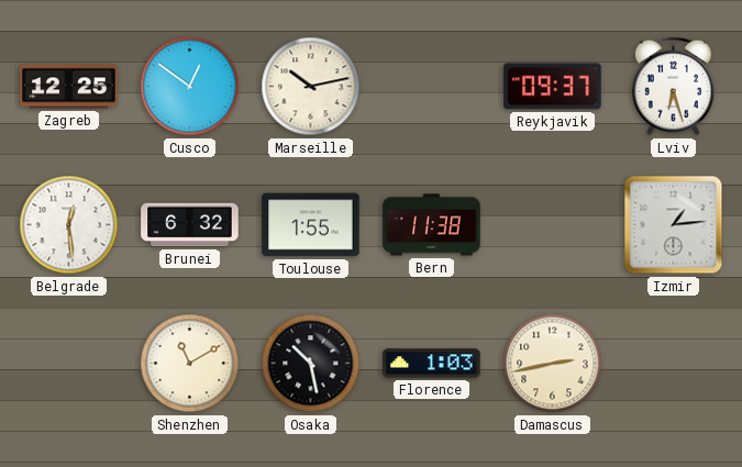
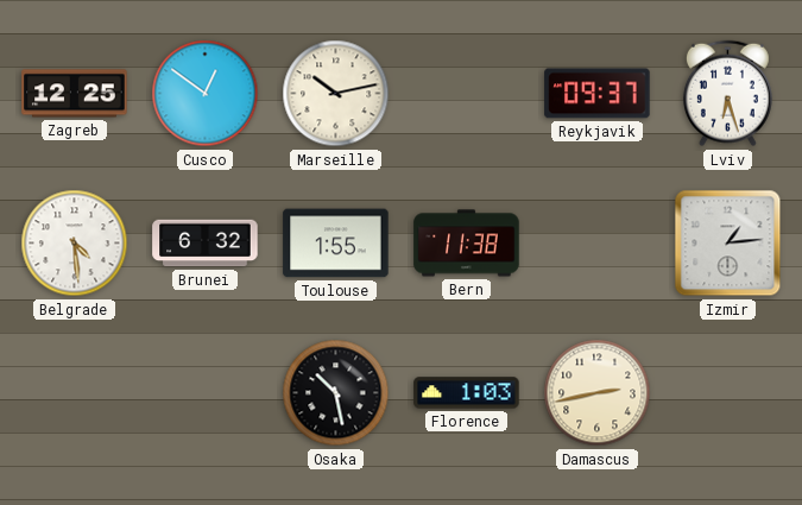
Belgrade: 12:29 -> 4:29 (75, 244)
Shenzhen: 11:10 -> none (190, 364)
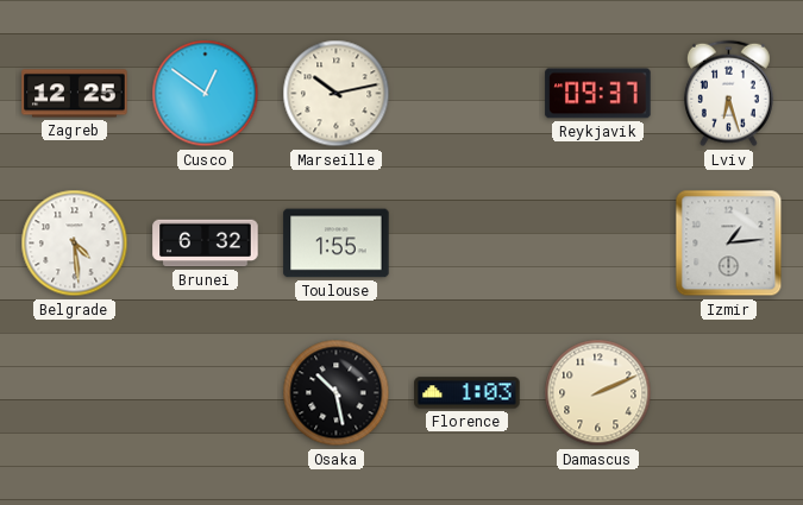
Bern: 11:38 -> none (467, 244)
Damascus: 2:43 -> 2:11 (598, 393)
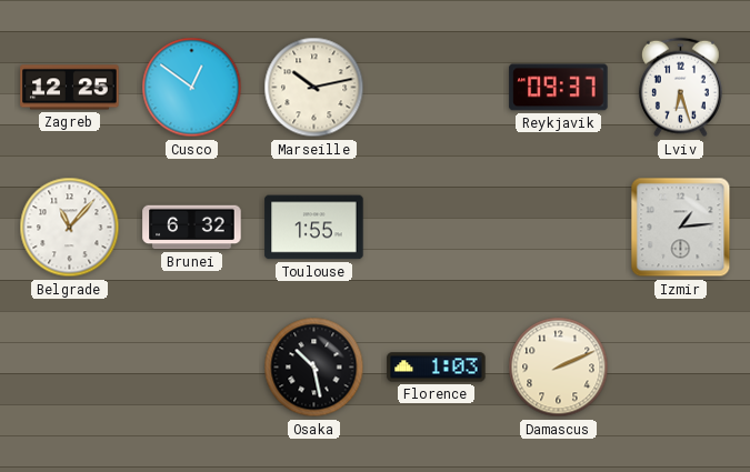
Belgrade: 4:29 -> 11:07 (70, 228)
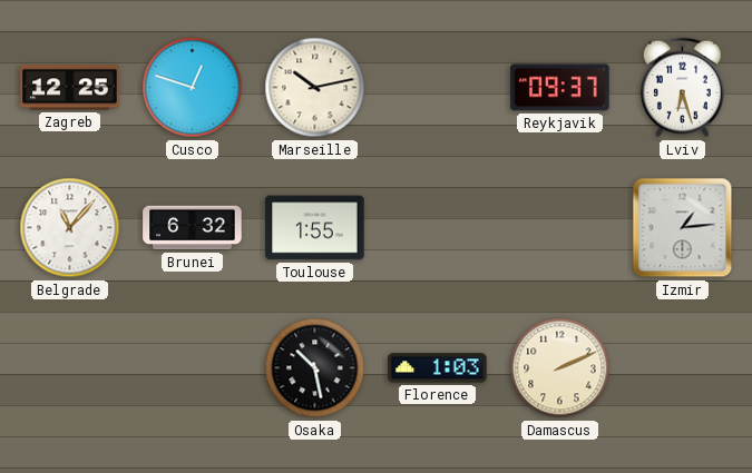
Cusco: 12:51 -> 12:48 (193, 88)
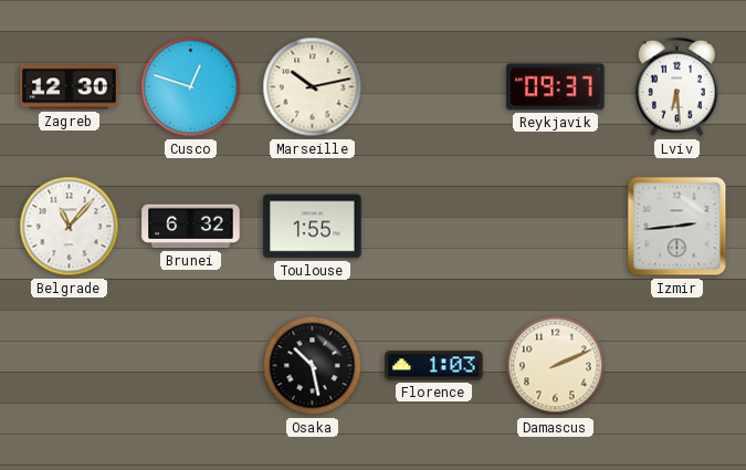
Zagreb: 12:25 -> 12:30 (70, 87)
Lviv: 6:27 -> 6:29 (676, 87)
Izmir: 1:14 -> 2:44 (677, 227)
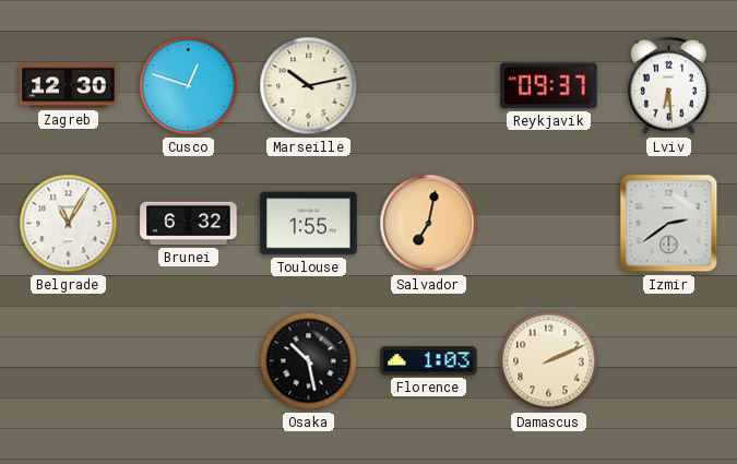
Belgrade: 11:07 -> 11:05 (69, 224)
Salvador: none -> 7:02 (429, 224)
Izmir: 2:44 -> 2:39 (669, 224)
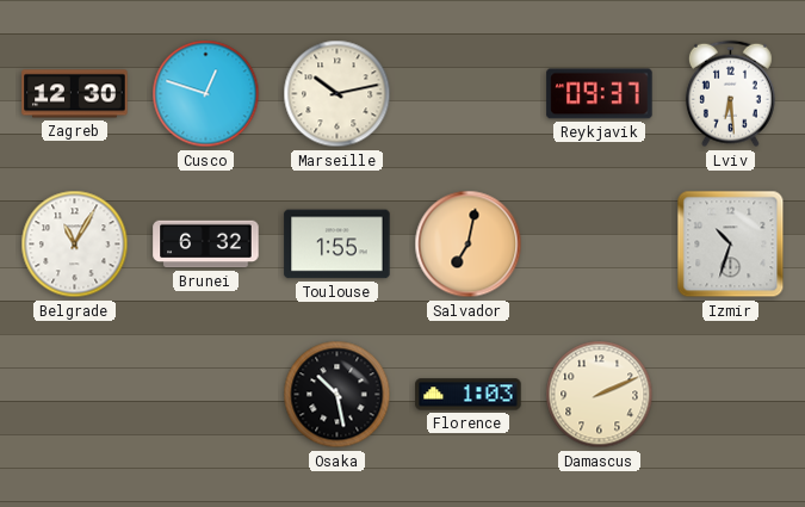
Izmir: 2:39 -> 10:33 (731, 245)
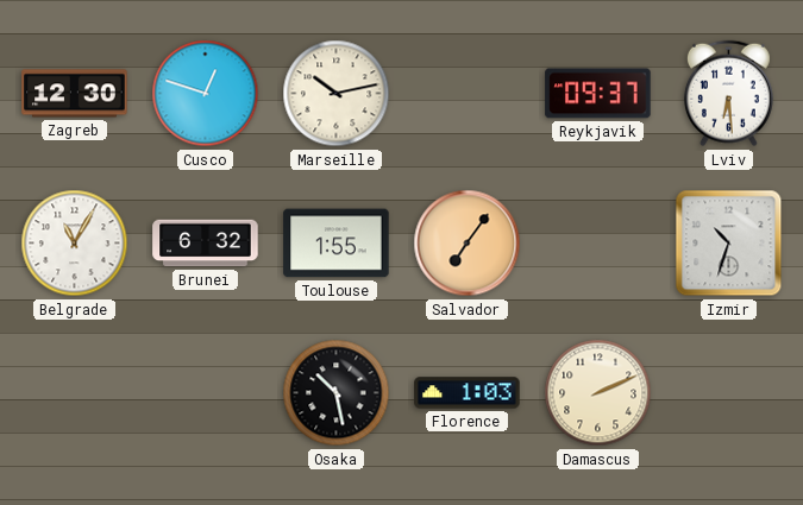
Salvador: 7:02 -> 7:06 (468, 244)
